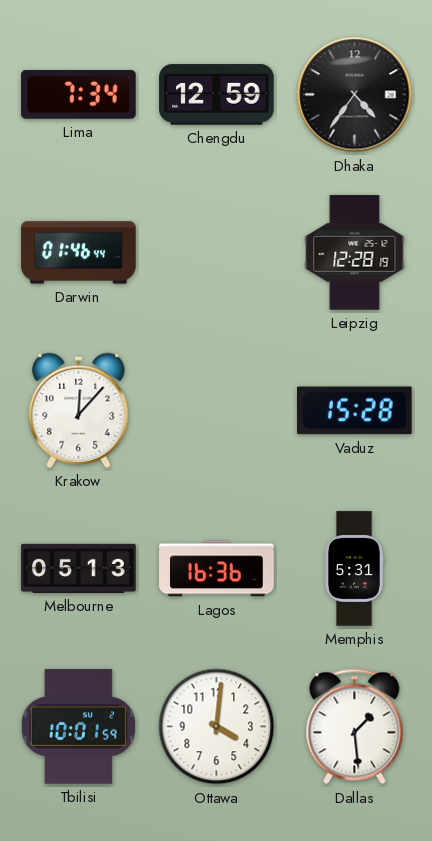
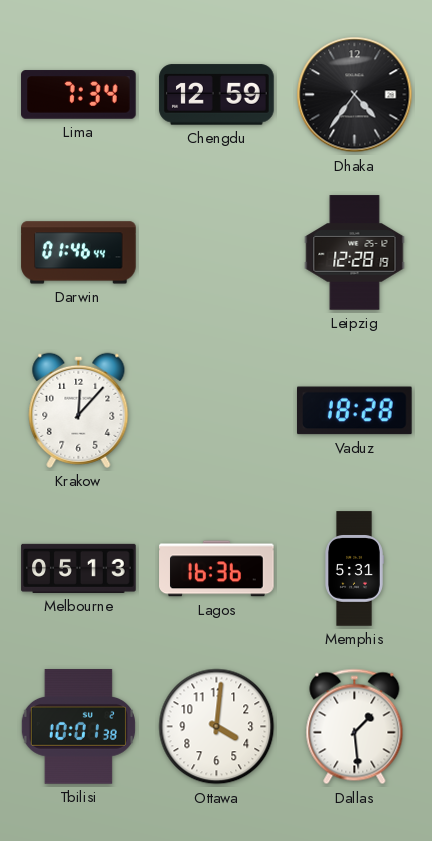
Vaduz: 15:28 -> 18:28 (355, 411)
Tbilisi: 10:01:59 -> 10:01:38 (78, 727)
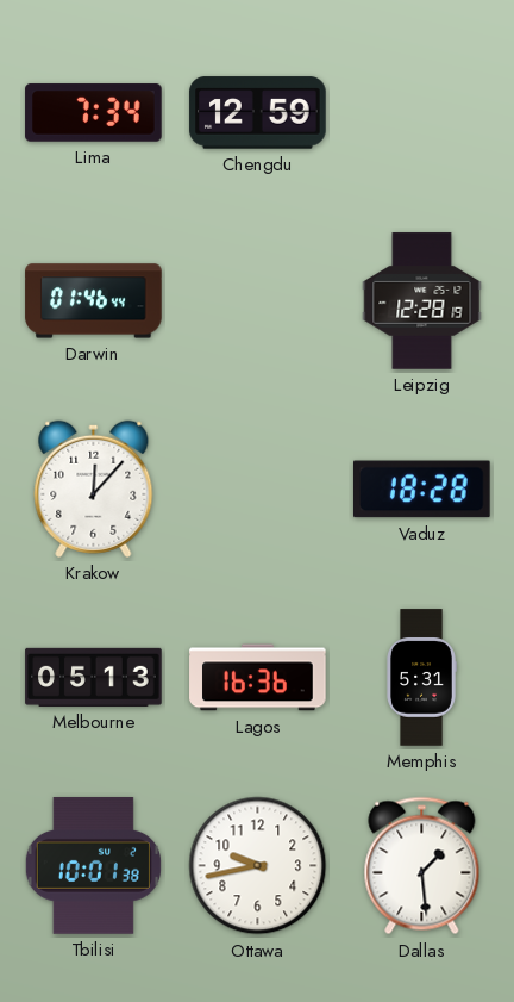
Dhaka: 4:36 -> none (355, 95)
Ottawa: 4:01 -> 9:43 (258, 866)
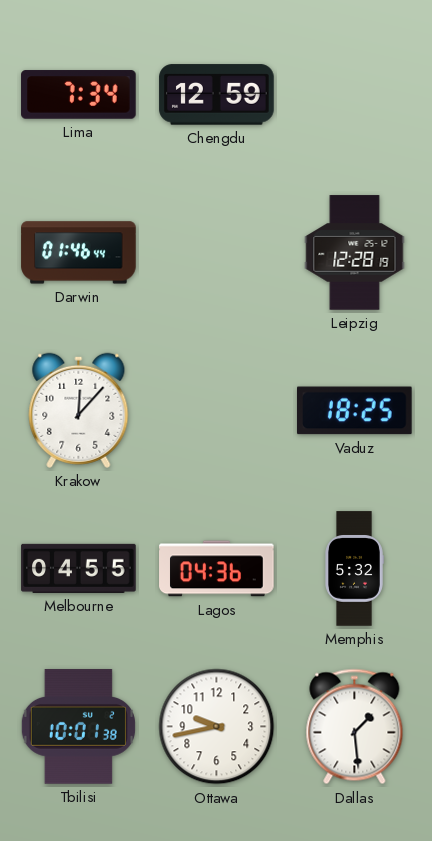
Vaduz: 18:28 -> 18:25 (355, 411)
Melbourne: 05:13 -> 04:55 (79, 568)
Lagos: 16:36 -> 04:36 (217, 569)
Memphis: 5:31 -> 5:32 (354, 569)
